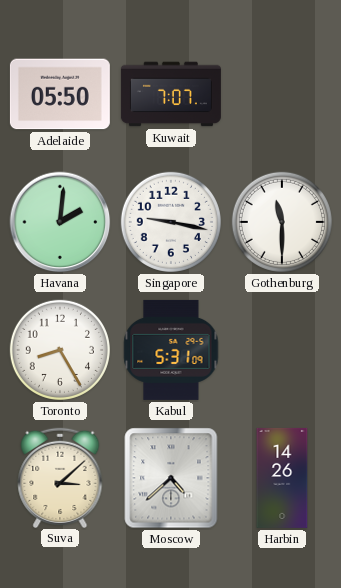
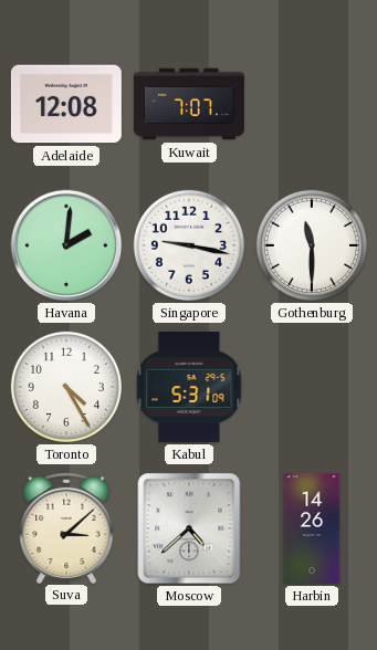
Adelaide: 05:50 -> 12:08 (66, 104)
Toronto: 8:25 -> 4:25 (66, 387)
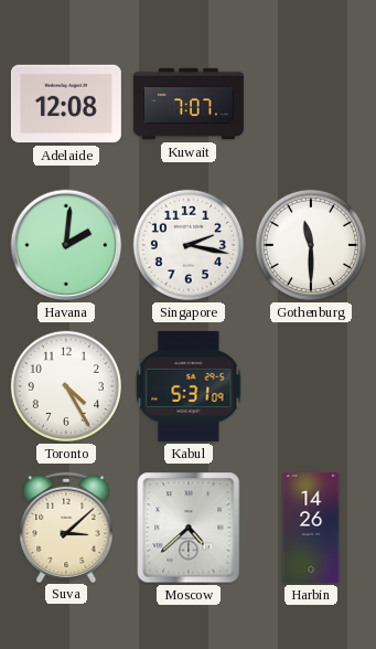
Singapore: 9:17 -> 2:17 (189, 245)
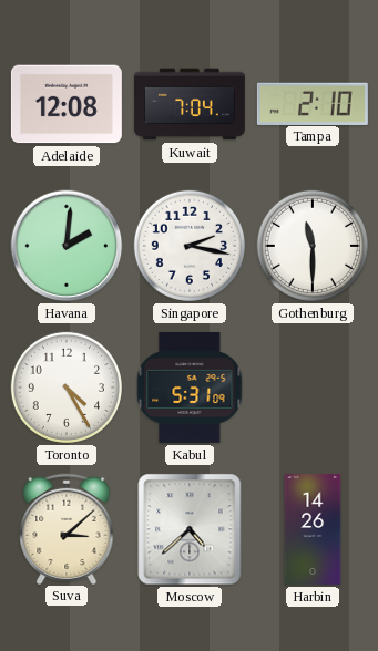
Kuwait: 7:07 -> 7:04 (190, 104)
Tampa: none -> 2:10 (313, 103)
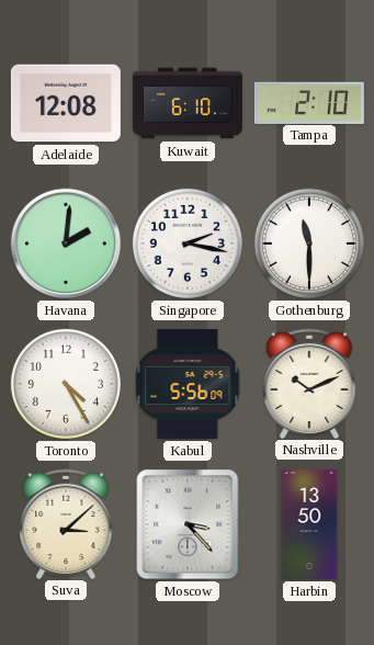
Kuwait: 7:04 -> 6:10 (188, 103)
Kabul: 5:31 -> 5:56 (188, 384)
Nashville: none -> 10:11 (309, 383)
Moscow: 4:38 -> 3:23 (188, 524)
Harbin: 14:26 -> 13:50 (309, 524)
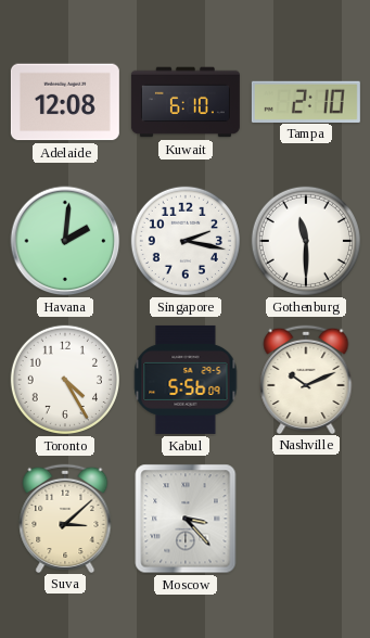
Harbin: 13:50 -> none (309, 524)
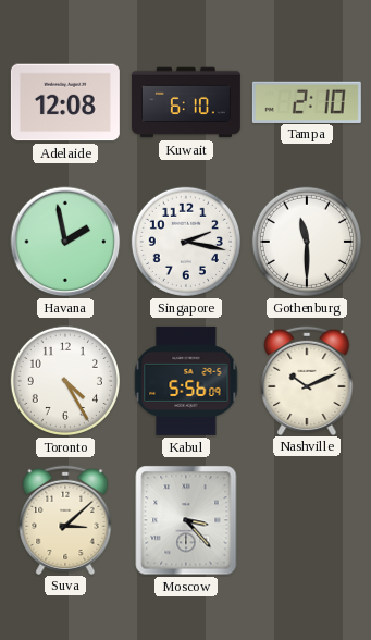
Havana: 2:01 -> 1:58 (65, 242)
